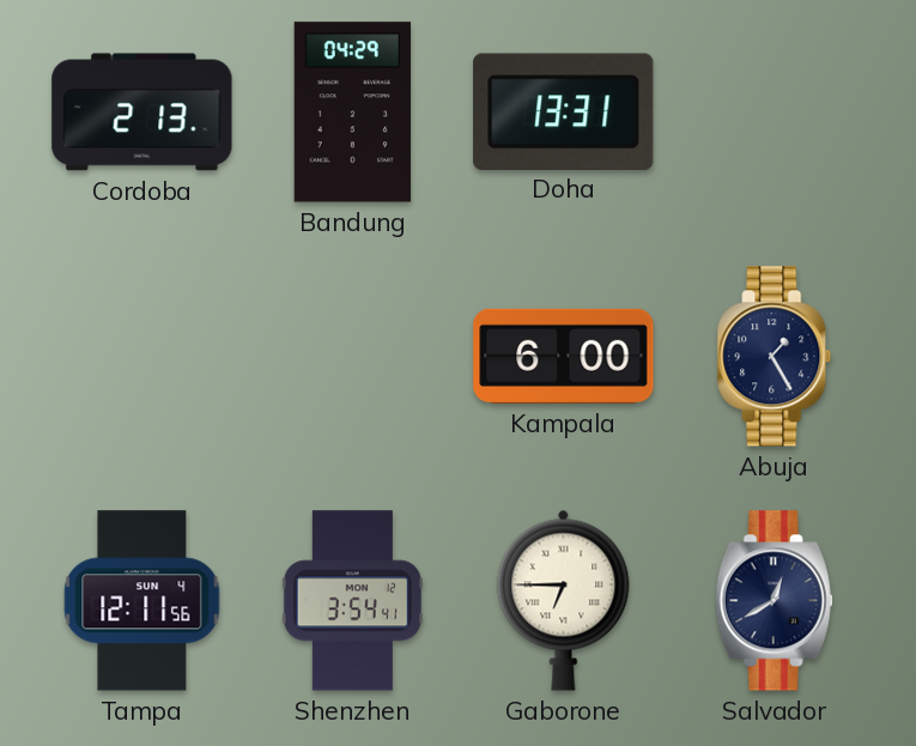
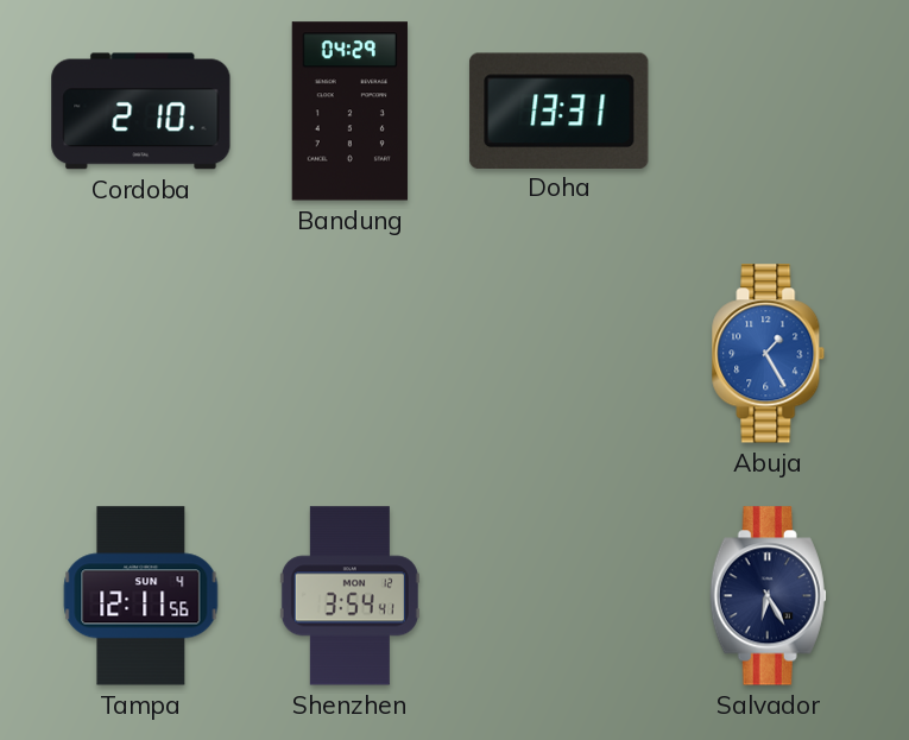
Cordoba: 2:13 -> 2:10 (141, 112)
Kampala: 6:00 -> none (564, 356)
Abuja dial: navy -> blue (769, 354)
Gaborone: 6:45 -> none (564, 600)
Salvador: 12:40 -> 6:25 (768, 596)
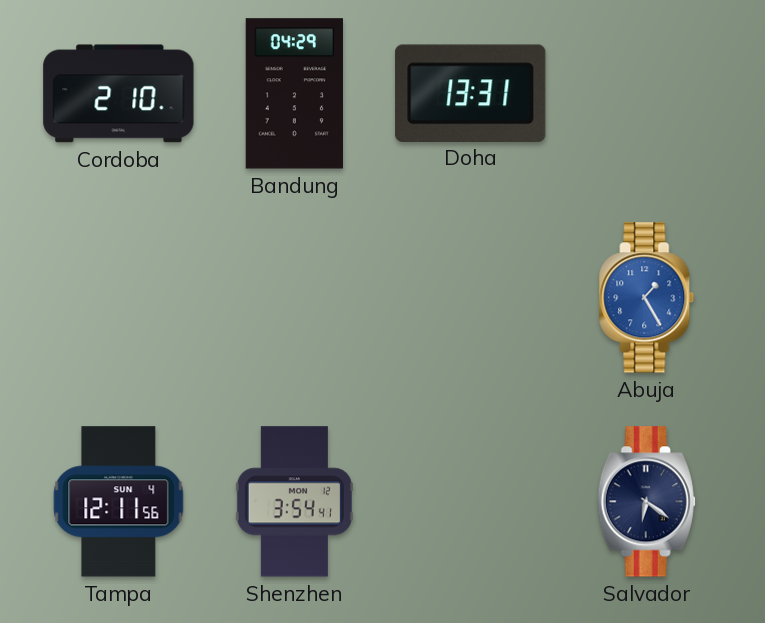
Salvador: 6:25 -> 6:21 (646, 502)
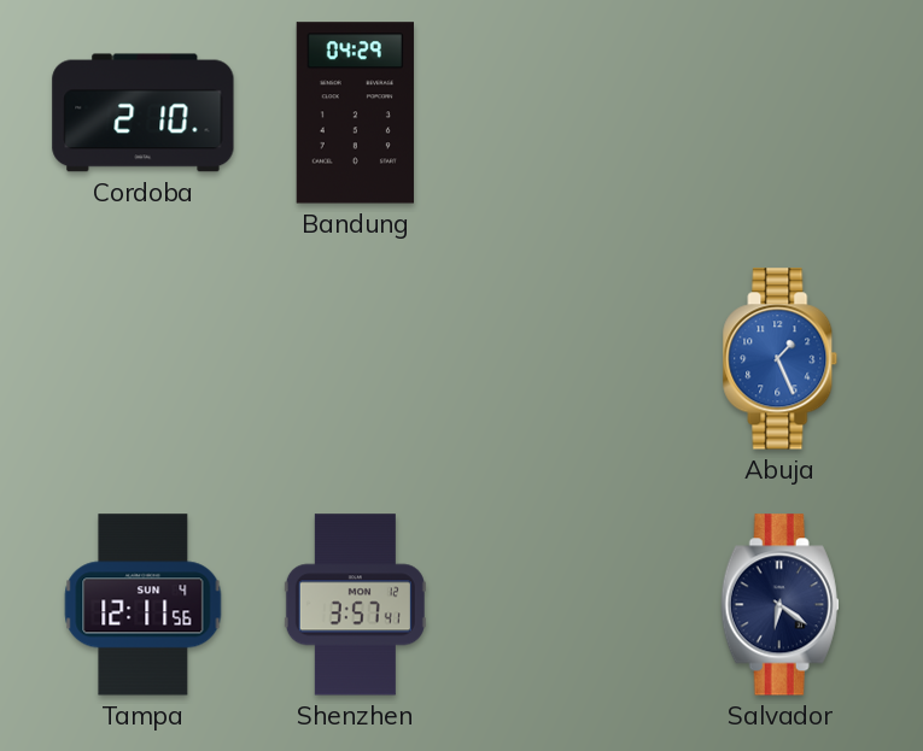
Doha: 13:31 -> none (471, 93)
Abuja: 1:25 -> 1:26 (781, 359)
Shenzhen: 3:54 -> 3:57 (355, 605)
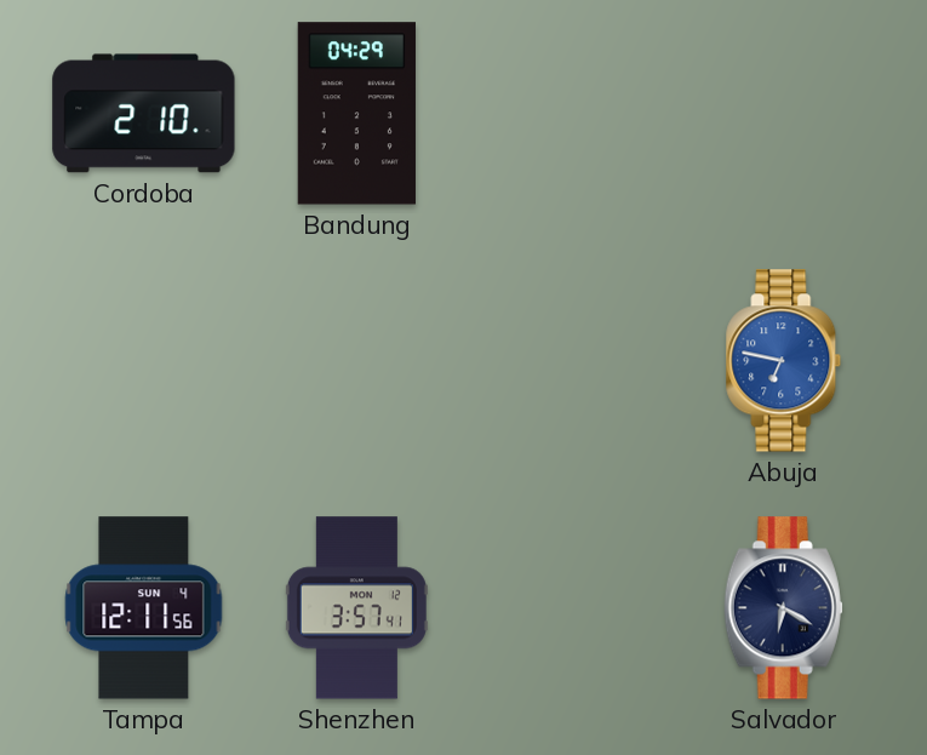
Abuja: 1:26 -> 6:47 (784, 361)
Salvador: 6:21 -> 6:20 (783, 608)
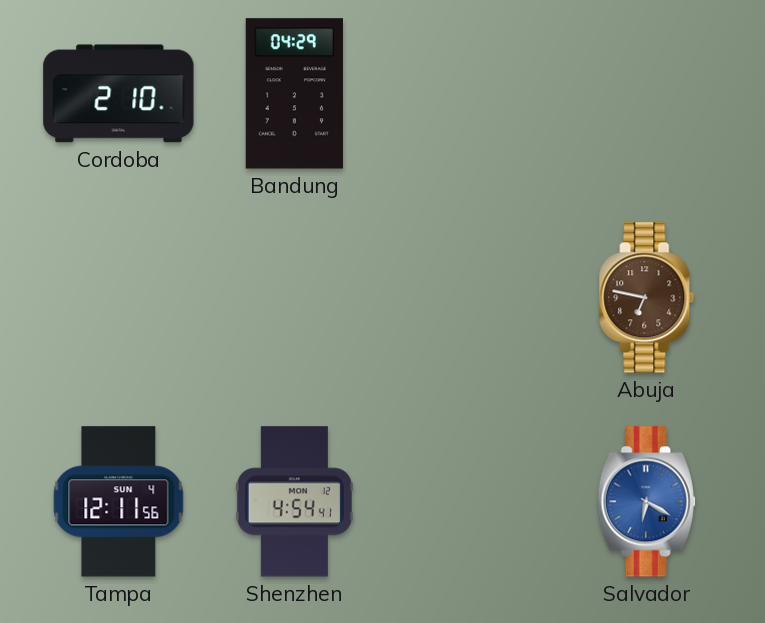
Abuja dial: blue -> brown (647, 298)
Shenzhen: 3:57 -> 4:54 (294, 502)
Salvador dial: navy -> blue (646, 502)
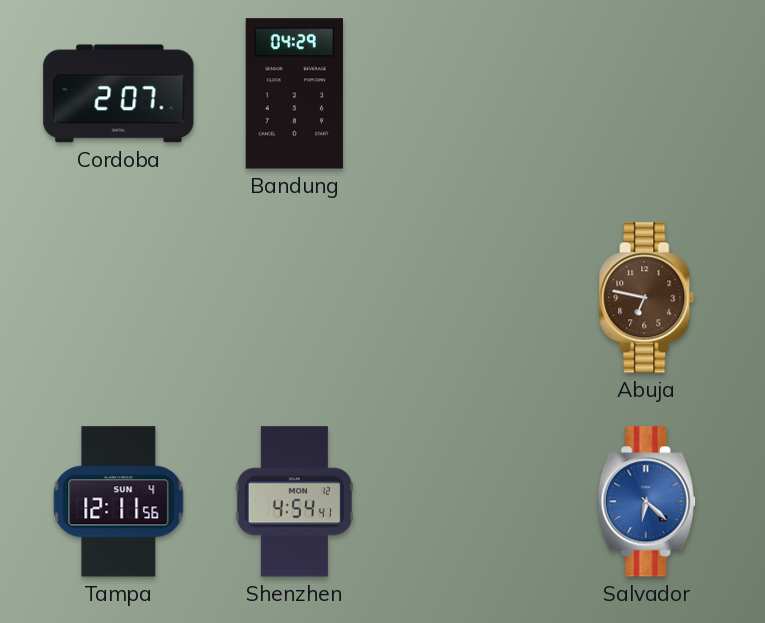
Cordoba: 2:10 -> 2:07 (119, 94)
Salvador: 6:20 -> 6:22 (646, 502)
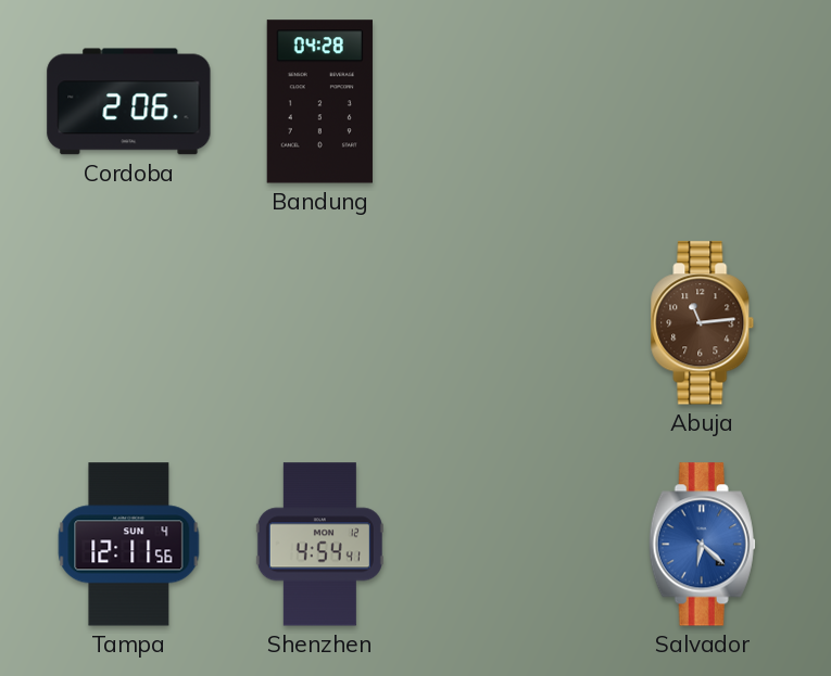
Cordoba: 2:07 -> 2:06 (129, 102)
Bandung: 04:29 -> 04:28 (319, 102)
Abuja: 6:47 -> 11:14 (703, 323)
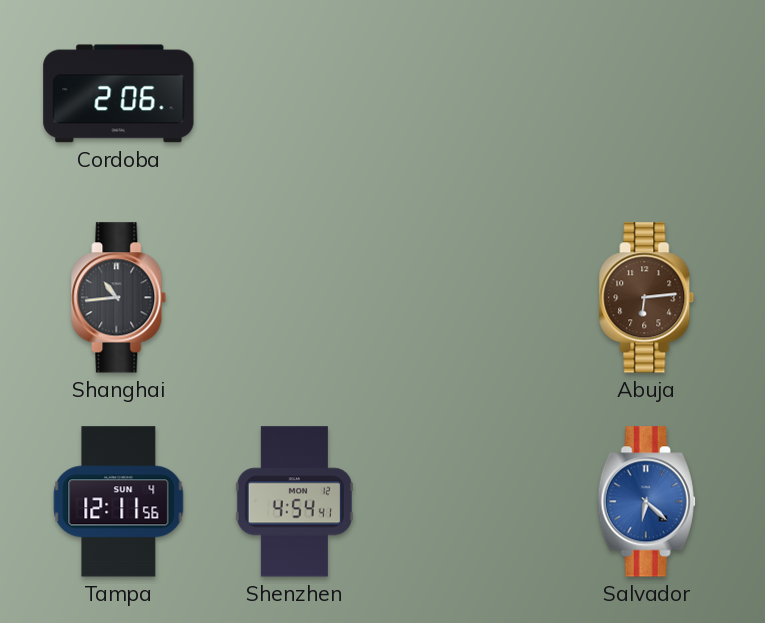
Bandung: 04:28 -> none (319, 102)
Shanghai: none -> 10:44 (119, 298)
Abuja: 11:14 -> 6:14 (647, 298)
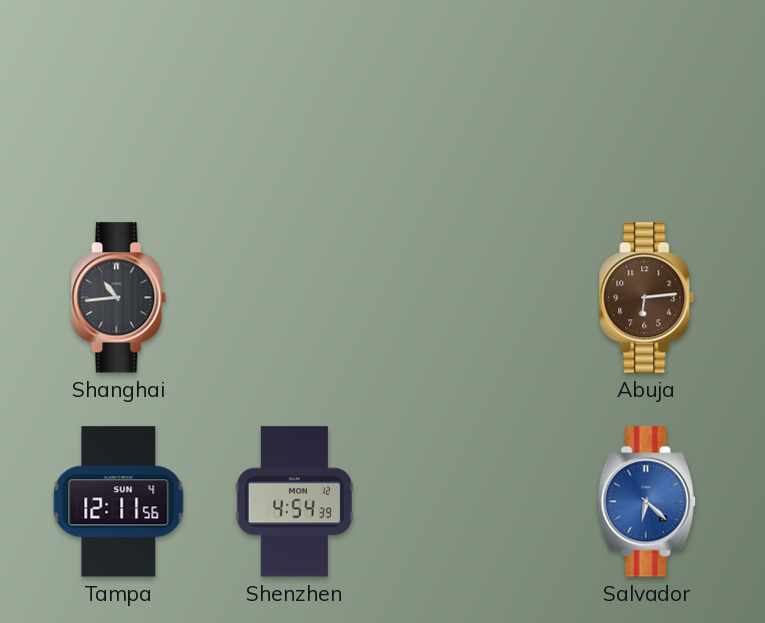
Cordoba: 2:06 -> none (119, 94)
Shenzhen: 4:54:41 -> 4:54:39 (294, 502)
